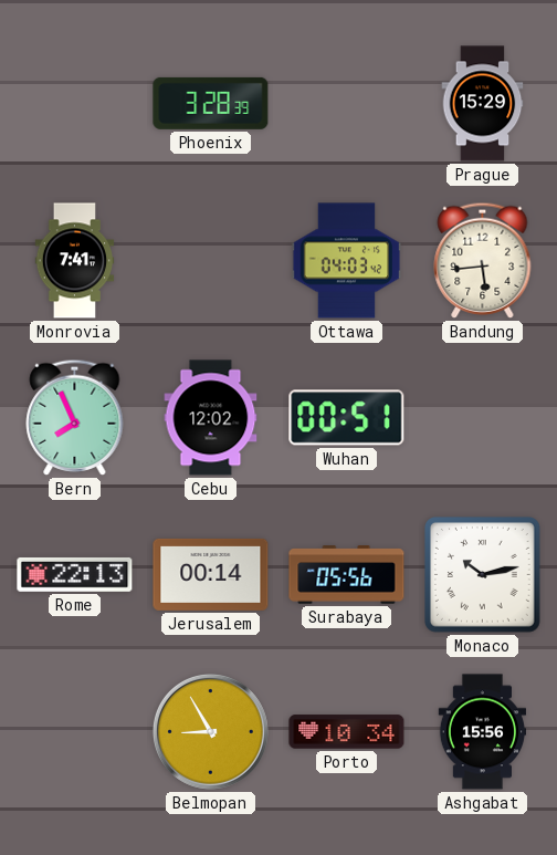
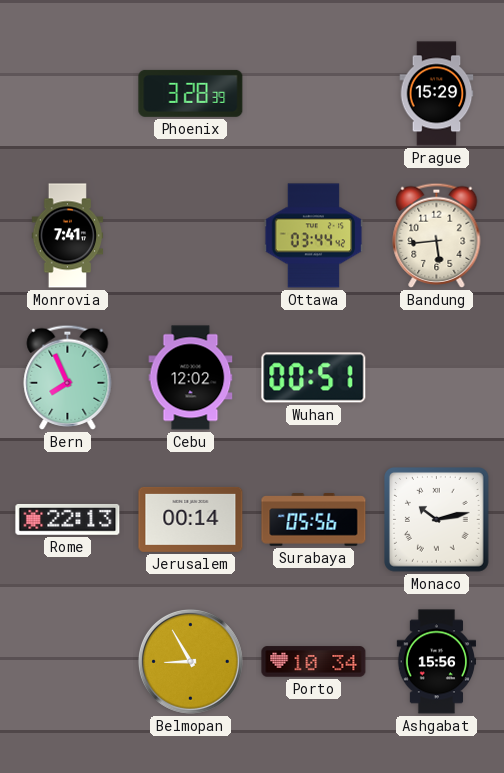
Ottawa: 04:03 -> 03:44 (314, 236)
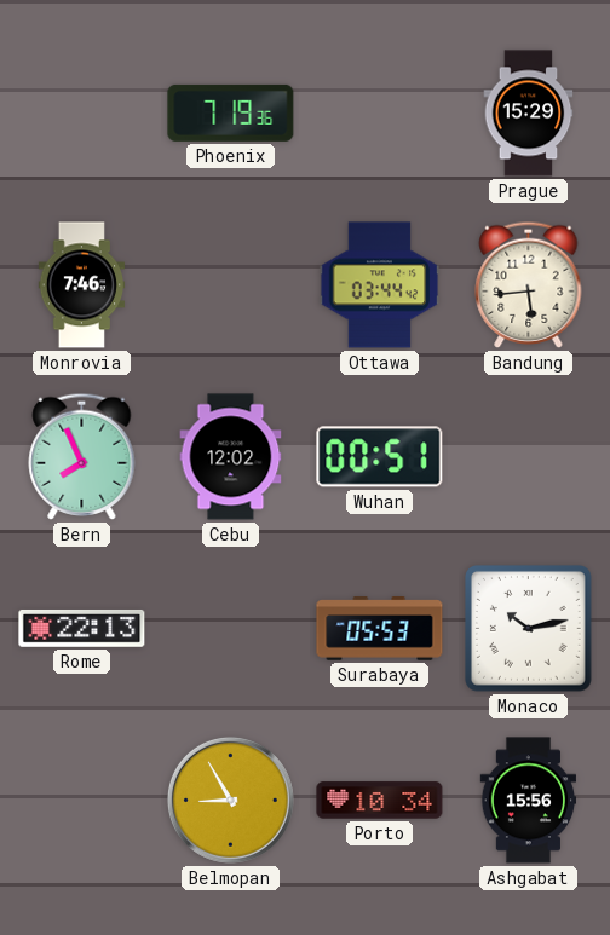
Phoenix: 3:28 -> 7:19 (231, 112)
Monrovia: 7:41 -> 7:46 (82, 285)
Jerusalem: 00:14 -> none (191, 519)
Surabaya: 05:56 -> 05:53 (380, 629)
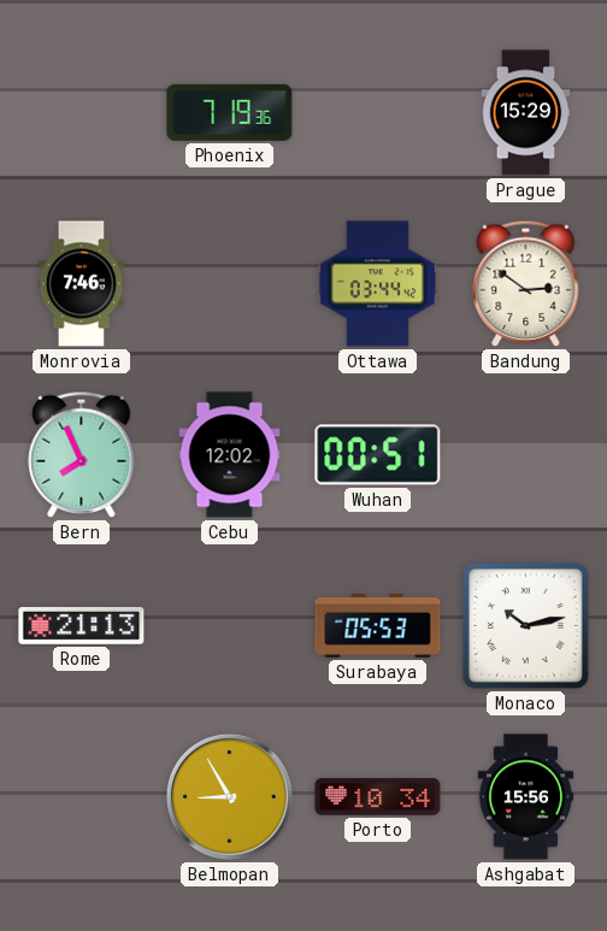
Bandung: 5:44 -> 2:51 (526, 283)
Rome: 22:13 -> 21:13 (82, 626)
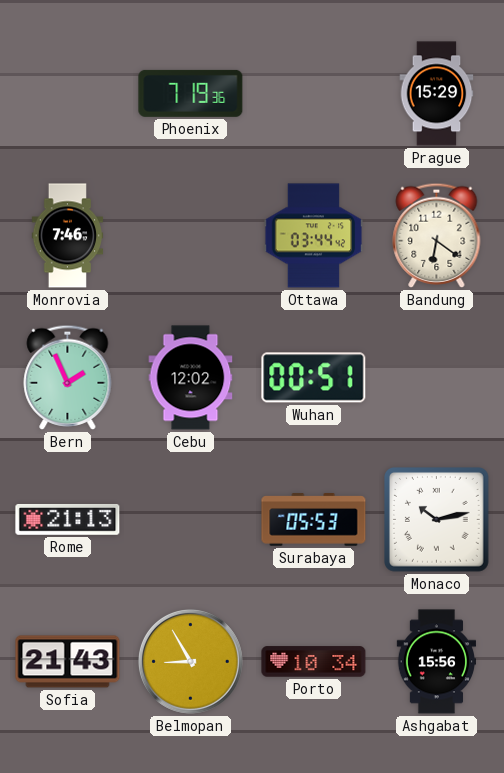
Bandung: 2:51 -> 6:21 (437, 235)
Bern: 7:56 -> 1:56 (68, 377)
Sofia: none -> 21:43 (68, 662)
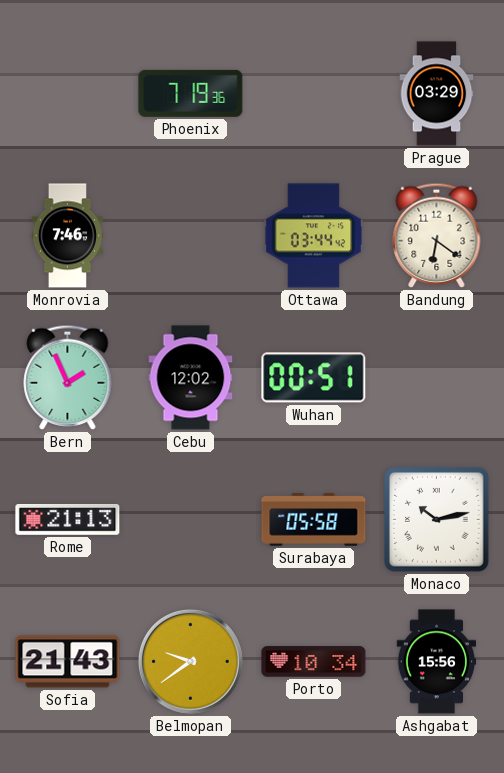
Prague: 15:29 -> 03:29 (437, 94)
Surabaya: 05:53 -> 05:58 (314, 520)
Belmopan: 8:55 -> 9:39 (190, 661)
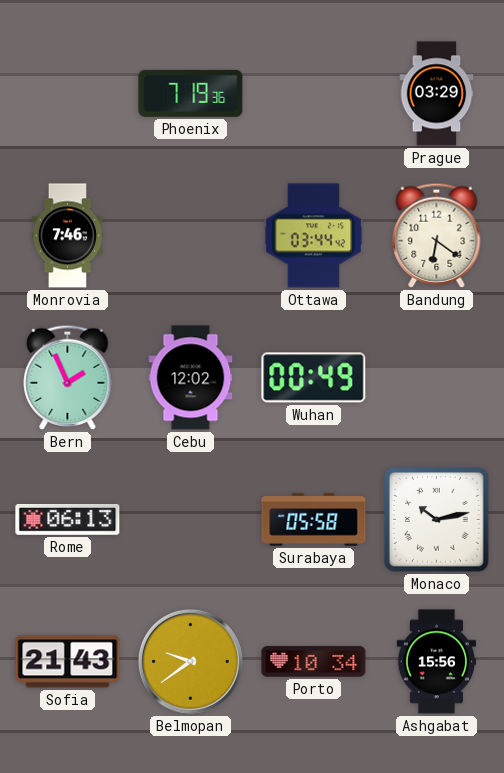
Wuhan: 00:51 -> 00:49 (314, 378)
Rome: 21:13 -> 06:13 (68, 520)
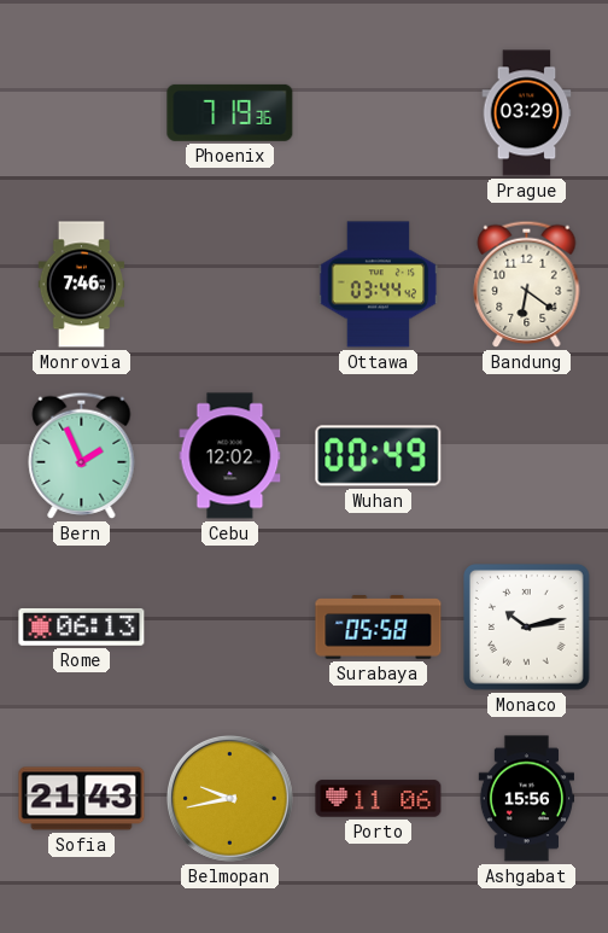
Belmopan: 9:39 -> 9:43 (229, 798)
Porto: 10:34 -> 11:06 (379, 799)
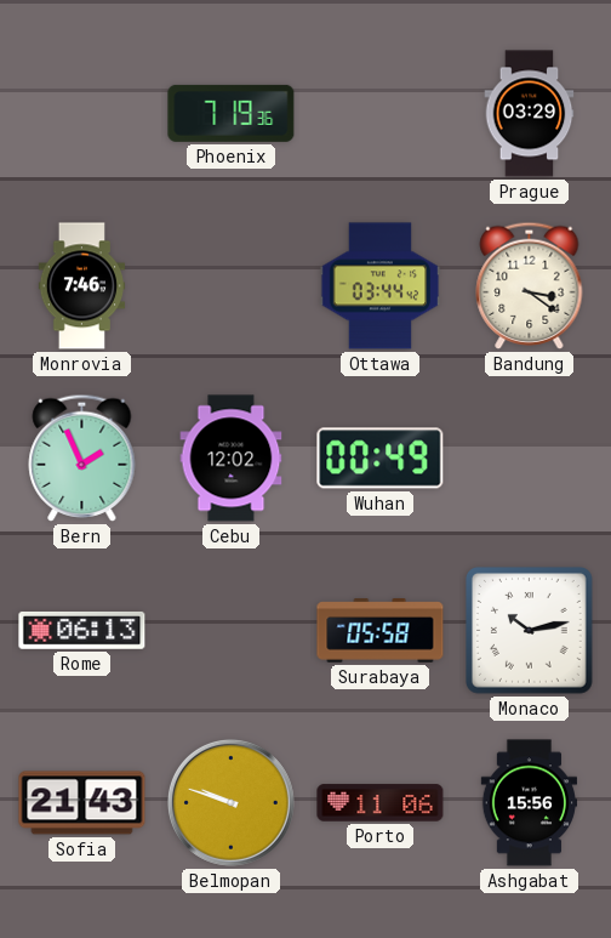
Bandung: 6:21 -> 3:21 (530, 285)
Belmopan: 9:43 -> 9:48 (230, 802)
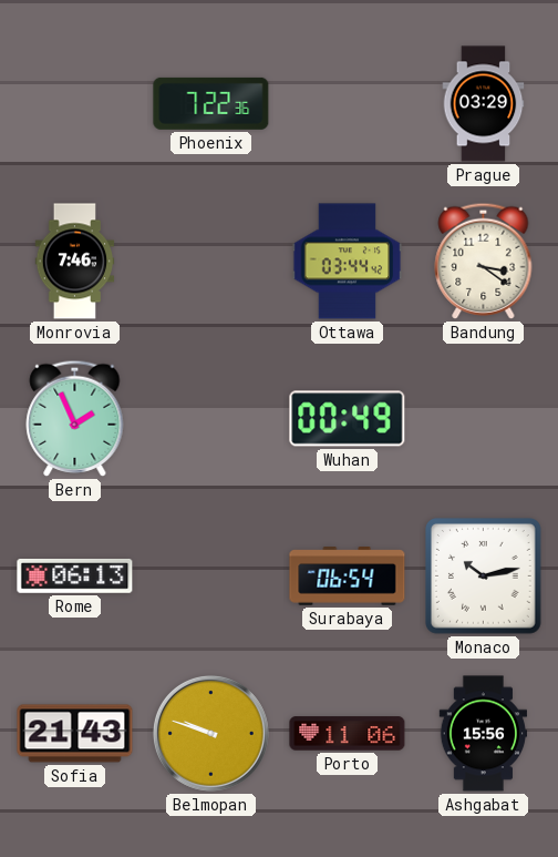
Phoenix: 7:19 -> 7:22 (211, 103)
Cebu: 12:02 -> none (232, 459)
Surabaya: 05:58 -> 06:54 (348, 577)
